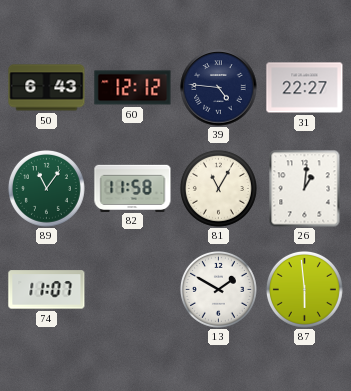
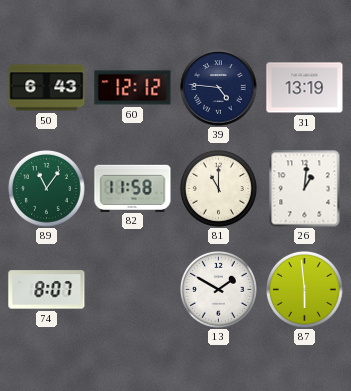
31: 22:27 -> 13:19 (305, 88)
81: 11:05 -> 11:00 (218, 188)
74: 11:07 -> 8:07 (47, 290)
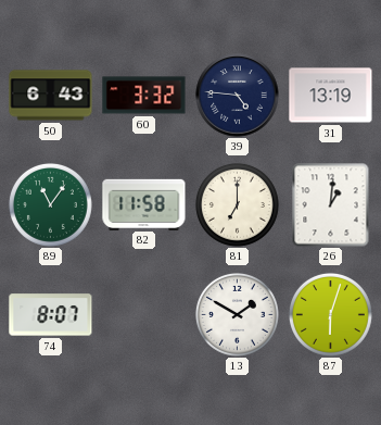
60: 12:12 -> 3:32 (144, 96)
81: 11:00 -> 7:00 (237, 204)
87: 5:59 -> 6:03 (330, 314)
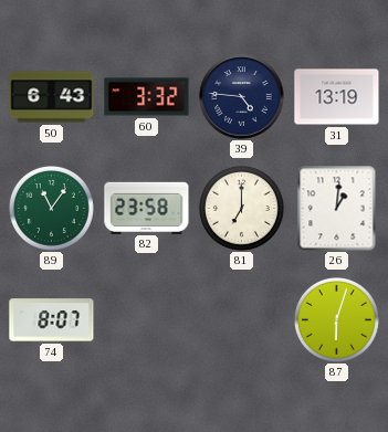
82: 11:58 -> 23:58 (147, 208)
13: 1:50 -> none (237, 314)
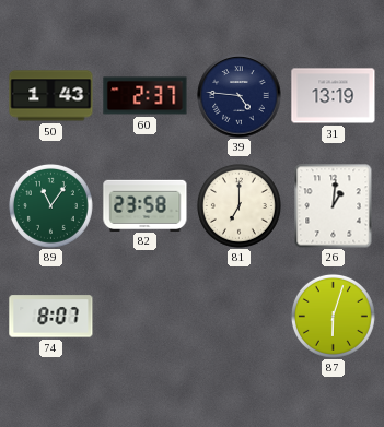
50: 6:43 -> 1:43 (51, 96)
60: 3:32 -> 2:37 (146, 96)
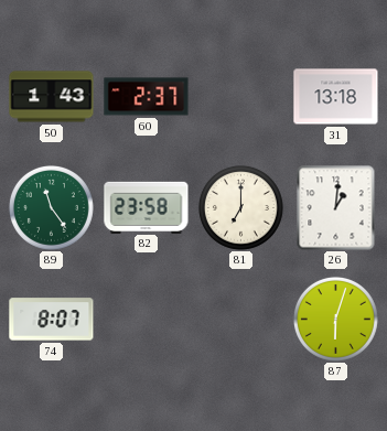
39: 4:46 -> none (240, 96)
31: 13:19 -> 13:18 (336, 97)
89: 11:06 -> 11:24 (51, 207)
